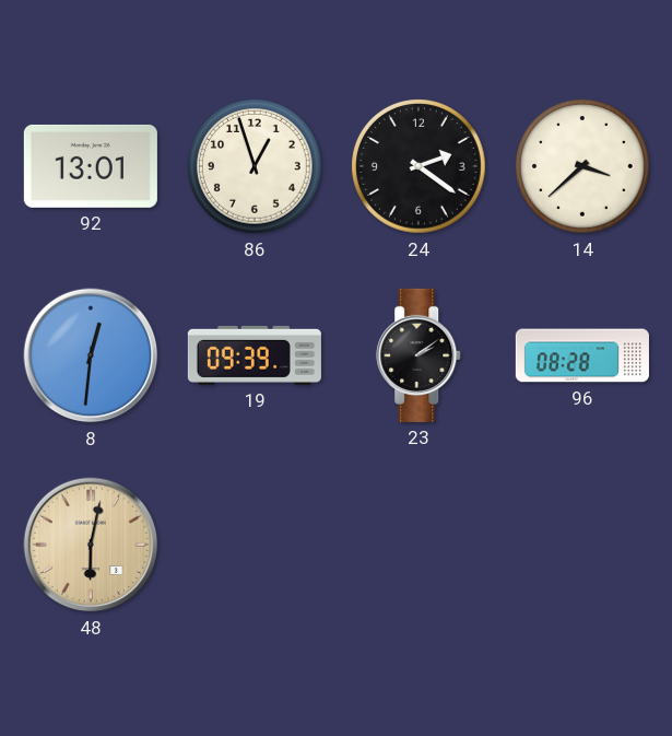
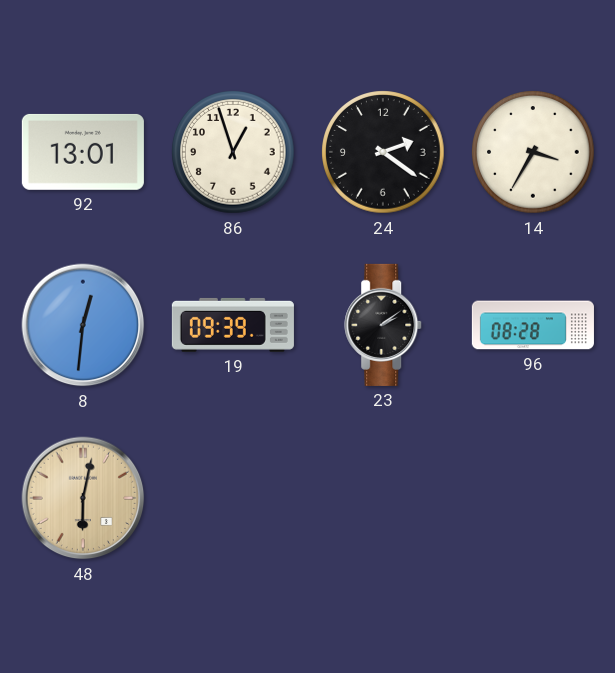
14: 3:38 -> 3:35 (533, 152)
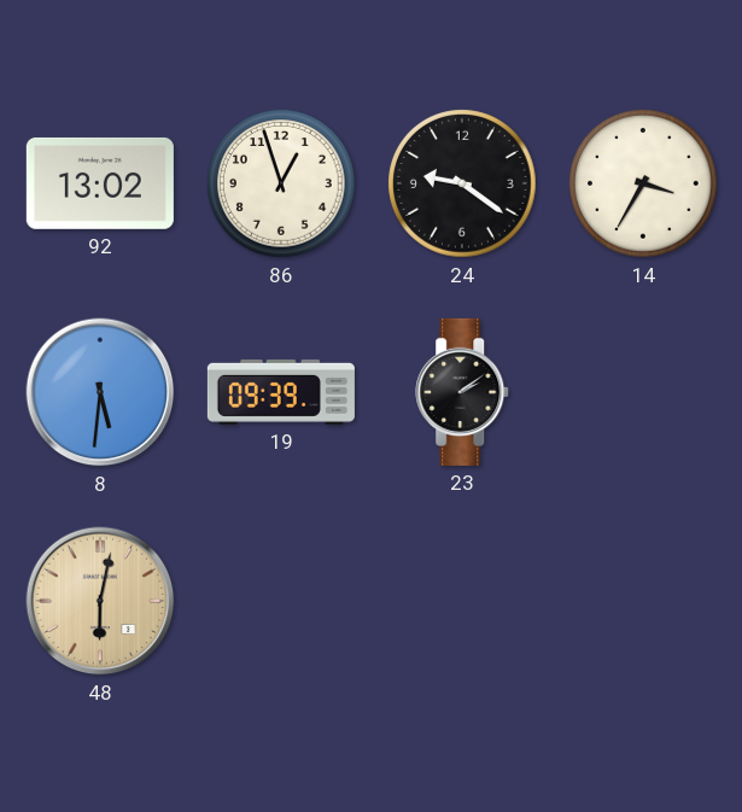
92: 13:01 -> 13:02 (100, 183)
24: 2:21 -> 9:21 (462, 183)
8: 12:31 -> 5:31 (100, 392)
96: 08:28 -> none (533, 325)
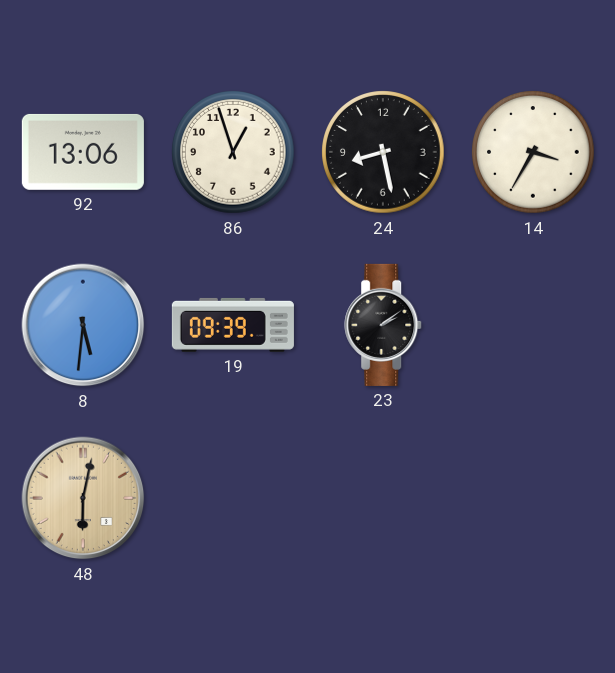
92: 13:02 -> 13:06 (83, 152)
24: 9:21 -> 8:28 (383, 152)
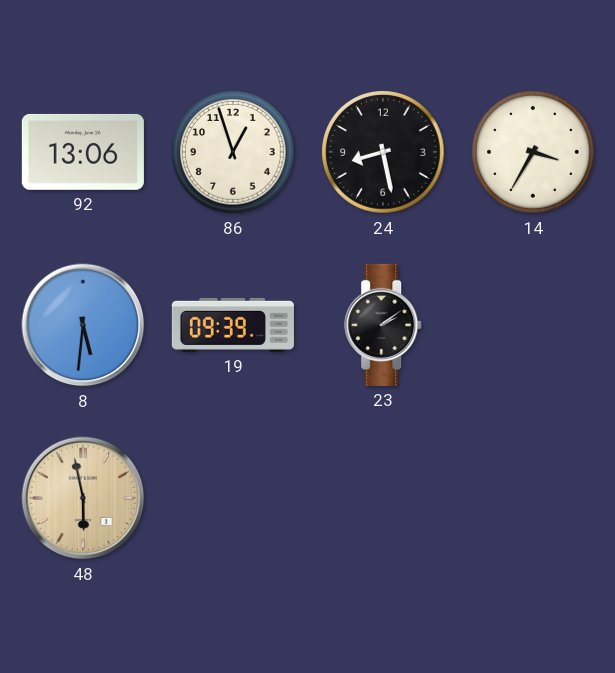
48: 6:02 -> 5:58 (83, 498)
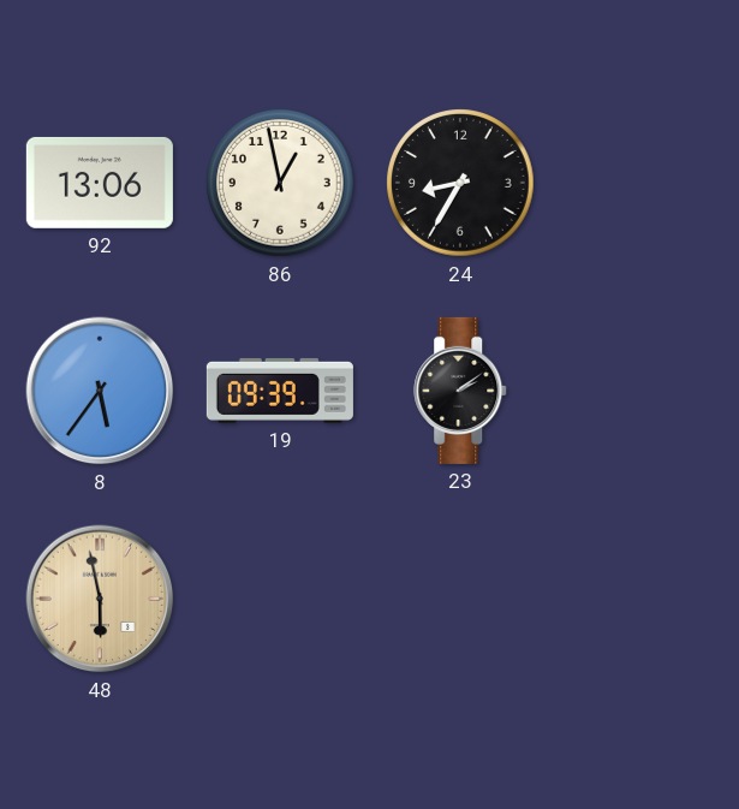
86: 12:57 -> 12:58 (280, 183)
24: 8:28 -> 8:35 (460, 183)
14: 3:35 -> none (533, 152)
8: 5:31 -> 5:36 (100, 391)
